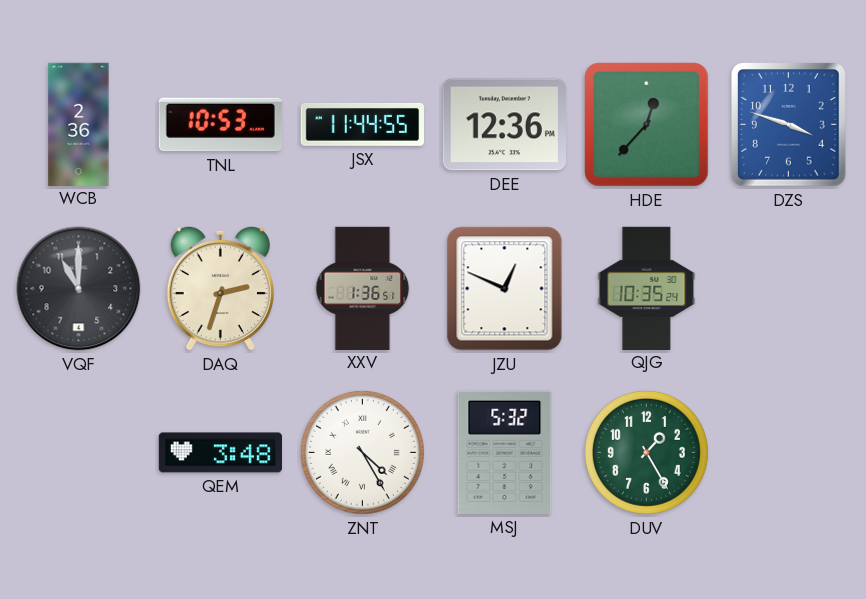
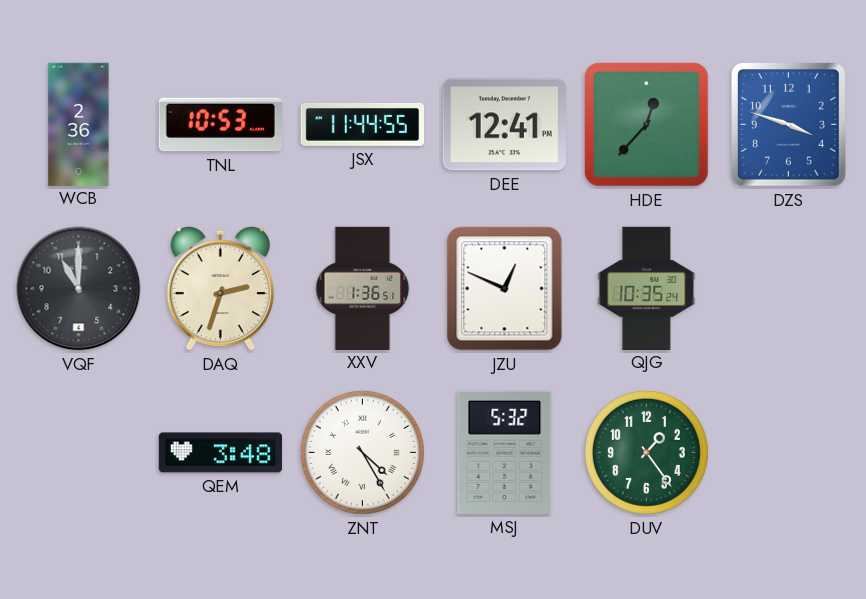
DEE: 12:36 -> 12:41 (504, 125)
DUV: 1:25 -> 1:24 (646, 452)
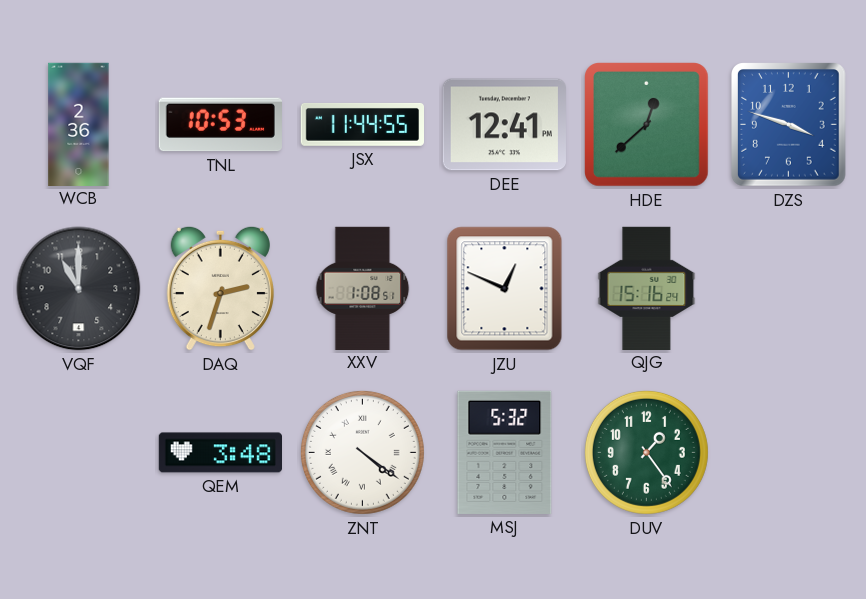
HDE: 12:37 -> 12:38 (647, 125)
XXV: 1:36 -> 1:08 (363, 288)
QJG: 10:35 -> 15:16 (647, 288)
ZNT: 4:25 -> 4:21 (362, 452)
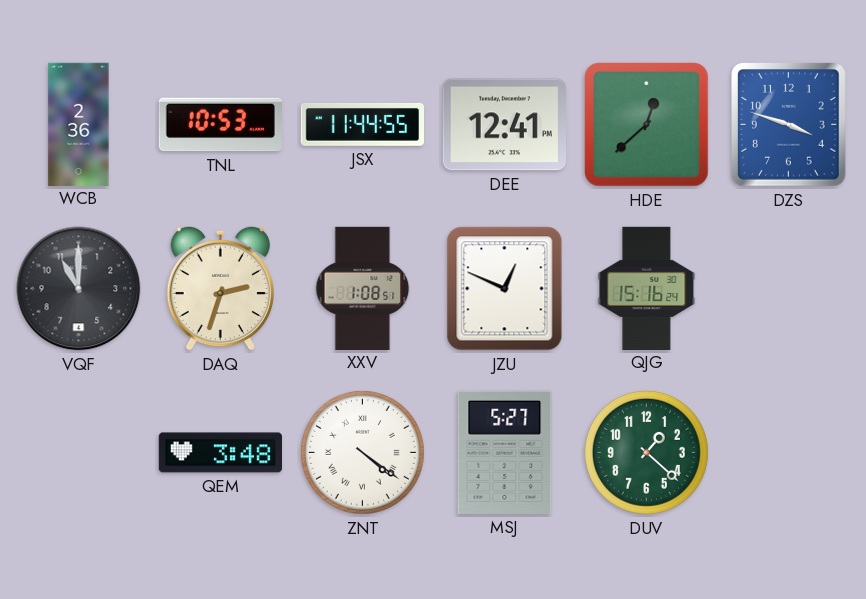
MSJ: 5:32 -> 5:27 (505, 452)
DUV: 1:24 -> 1:22 (646, 452)
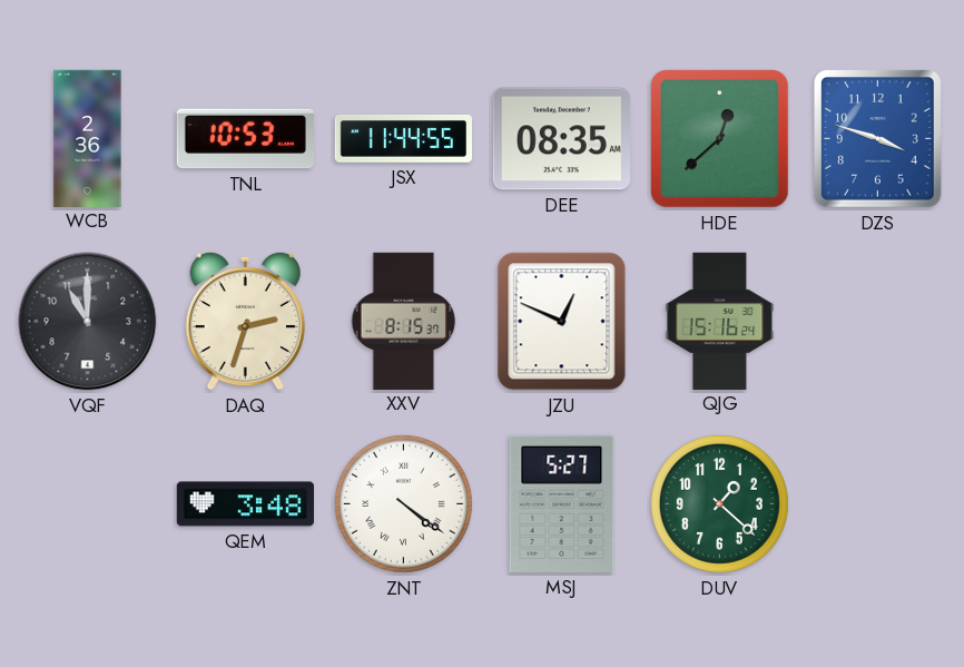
DEE: 12:41 -> 08:35 (561, 139)
XXV: 1:08 -> 8:15 (404, 321)
